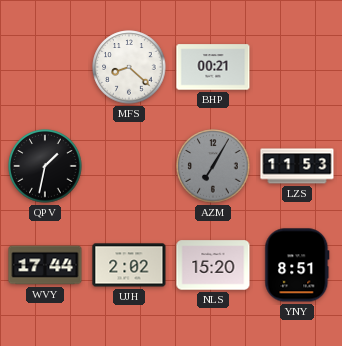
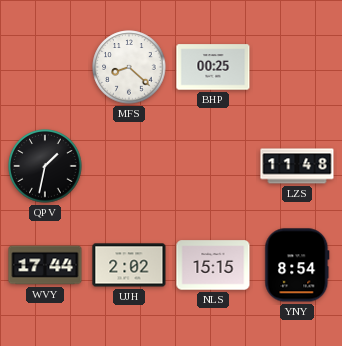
BHP: 00:21 -> 00:25 (213, 67)
AZM: 7:05 -> none (213, 166)
LZS: 11:53 -> 11:48 (297, 166)
NLS: 15:20 -> 15:15 (213, 265)
YNY: 8:51 -> 8:54 (297, 265)
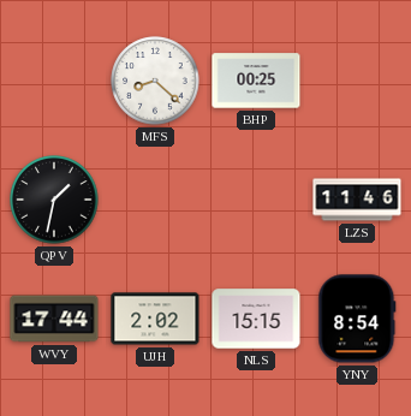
LZS: 11:48 -> 11:46 (357, 200)
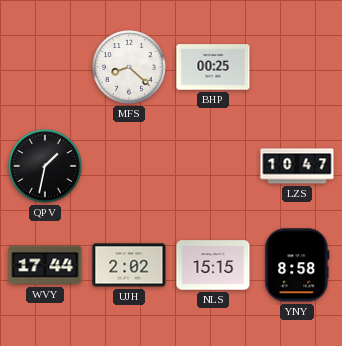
LZS: 11:46 -> 10:47 (297, 166)
YNY: 8:54 -> 8:58 (297, 265)
